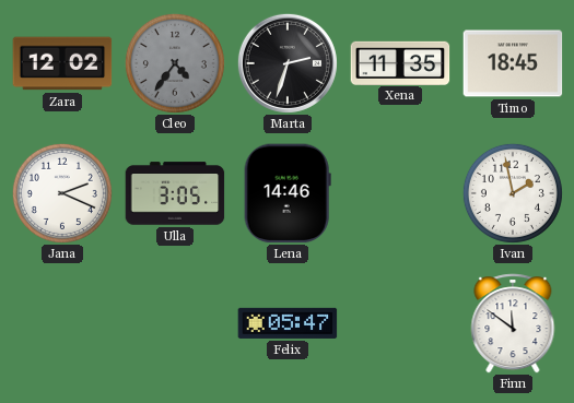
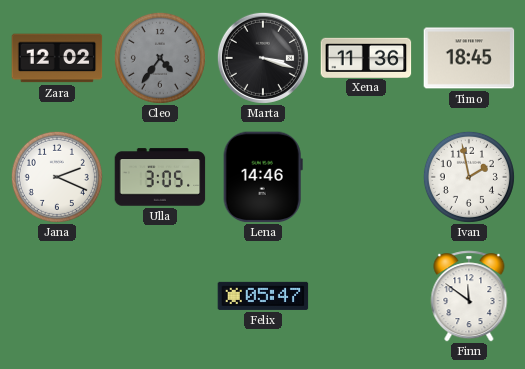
Marta: 2:33 -> 3:18 (263, 58)
Xena: 11:35 -> 11:36 (366, 57)
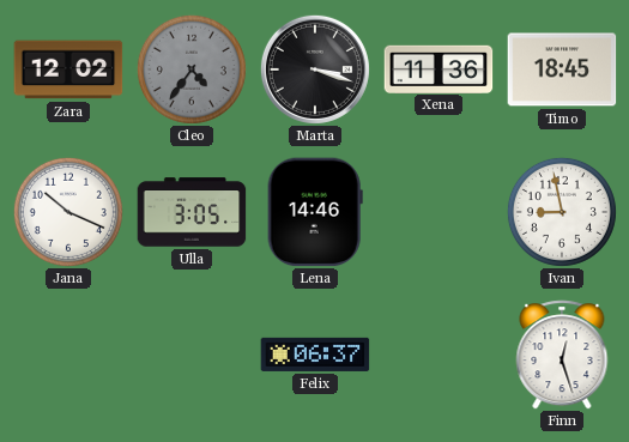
Jana: 2:19 -> 10:19 (68, 212)
Ivan: 1:58 -> 8:58 (562, 212)
Felix: 05:47 -> 06:37 (315, 355)
Finn: 11:51 -> 12:27 (562, 355)
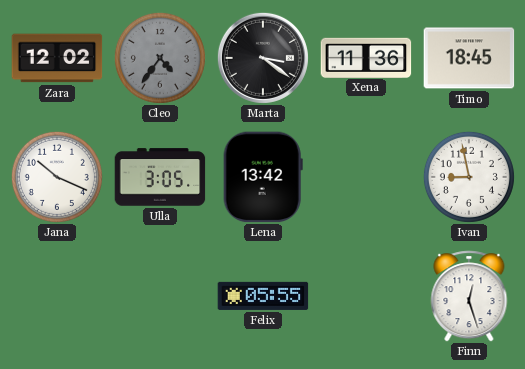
Marta: 3:18 -> 3:21 (263, 58)
Lena: 14:46 -> 13:42 (263, 177)
Felix: 06:37 -> 05:55 (263, 296)
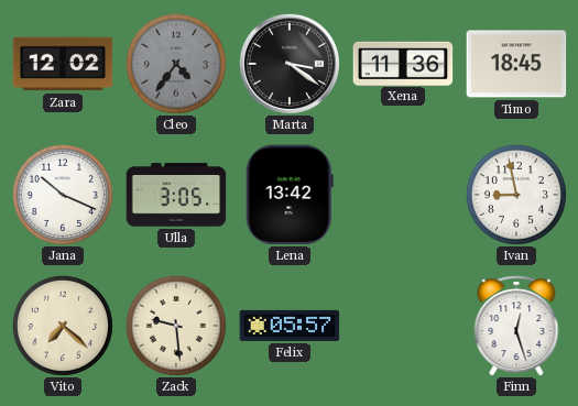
Vito: none -> 7:22 (63, 326)
Zack: none -> 9:29 (176, 326)
Felix: 05:55 -> 05:57 (290, 326)
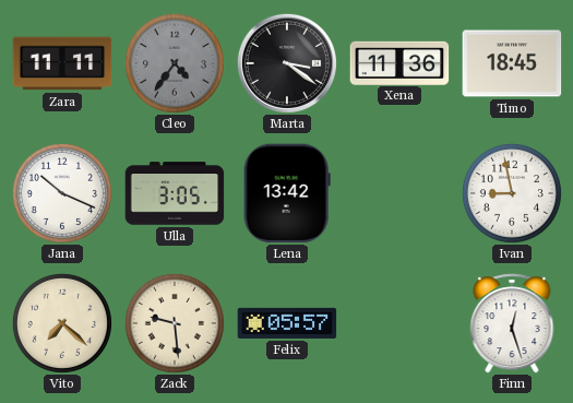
Zara: 12:02 -> 11:11 (62, 63)
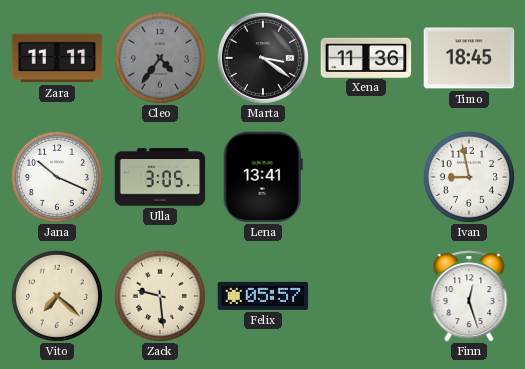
Lena: 13:42 -> 13:41 (263, 177)
